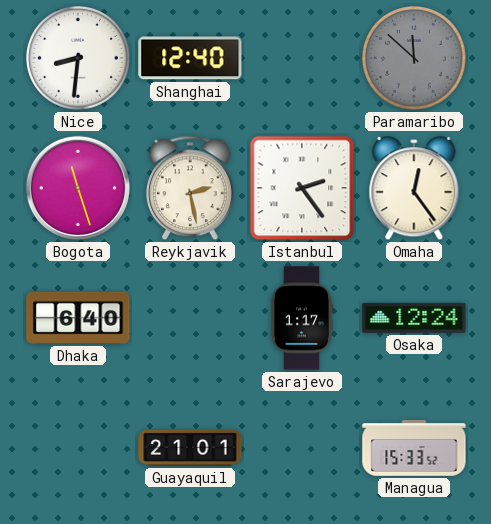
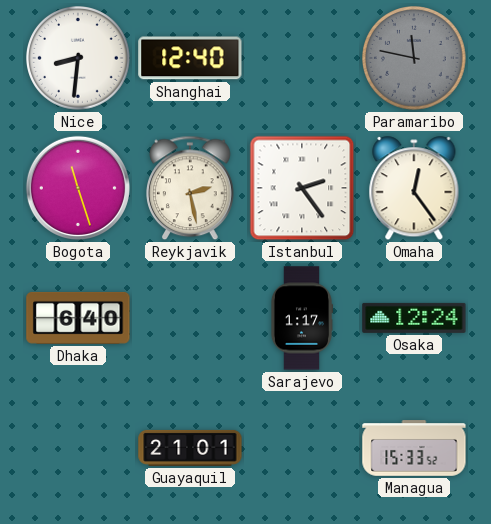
Paramaribo: 11:52 -> 11:47 (415, 59)
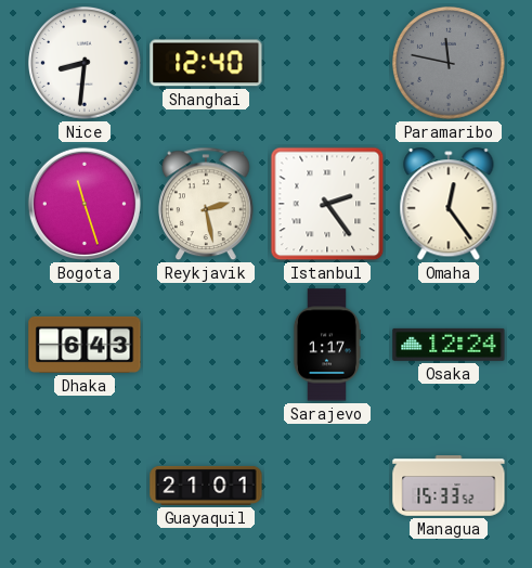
Dhaka: 6:40 -> 6:43 (85, 345)
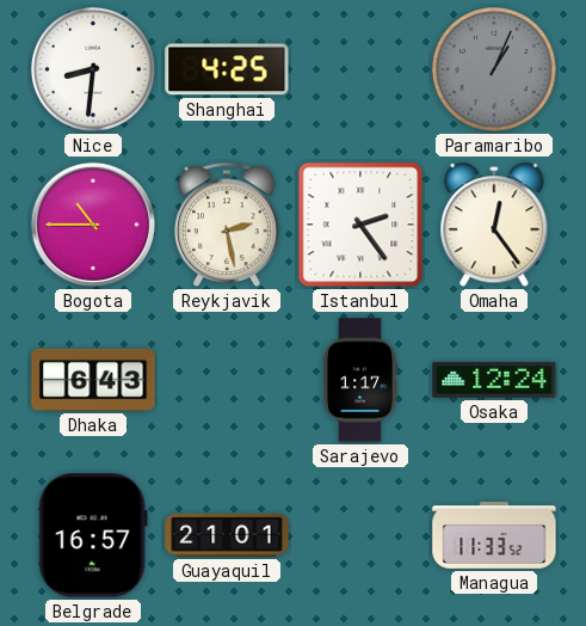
Shanghai: 12:40 -> 4:25 (227, 69)
Paramaribo: 11:47 -> 1:04 (495, 70)
Bogota: 11:27 -> 10:45 (93, 225)
Belgrade: none -> 16:57 (93, 535)
Managua: 15:33 -> 11:33 (494, 535)
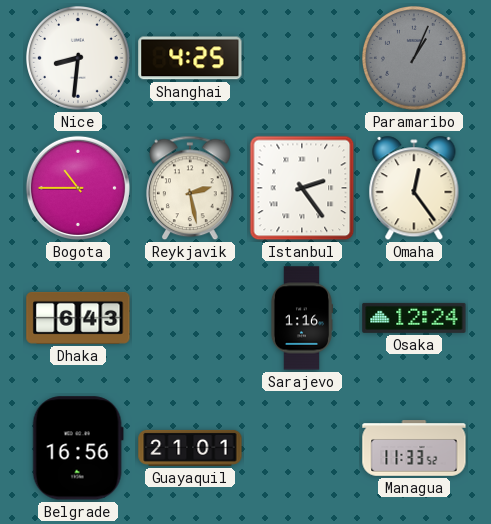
Sarajevo: 1:17 -> 1:16 (301, 318)
Belgrade: 16:57 -> 16:56 (78, 448)
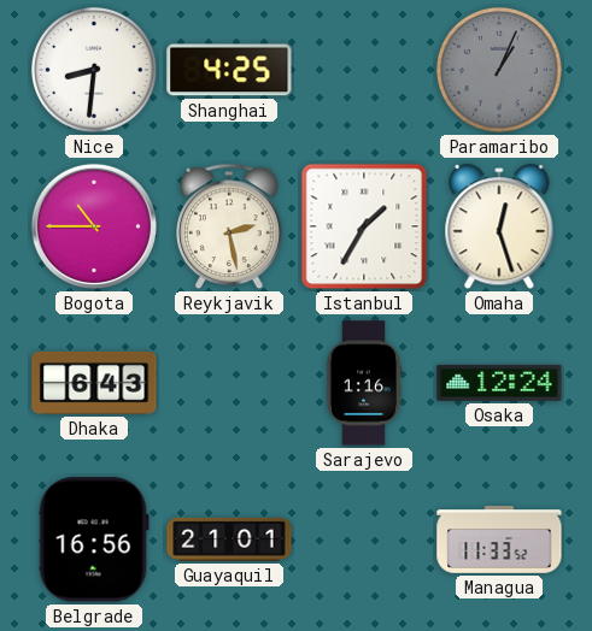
Istanbul: 2:24 -> 1:35 (364, 226)
Omaha: 12:24 -> 12:27 (499, 228)
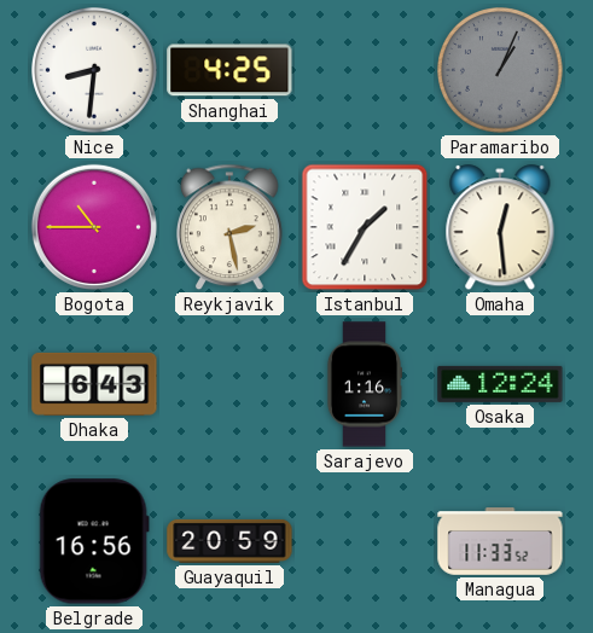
Omaha: 12:27 -> 12:29 (500, 228)
Guayaquil: 21:01 -> 20:59 (229, 541)
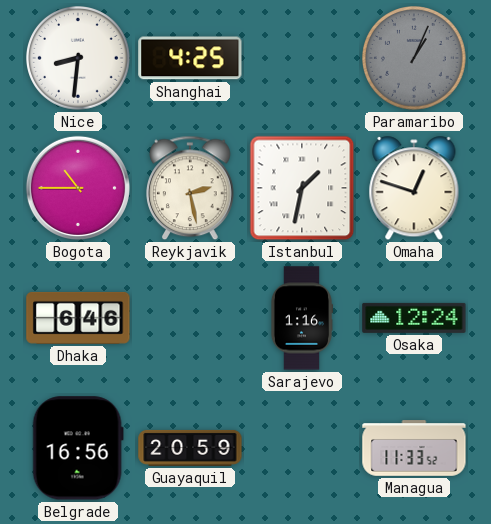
Istanbul: 1:35 -> 1:32 (302, 188)
Omaha: 12:29 -> 12:48 (414, 189)
Dhaka: 6:43 -> 6:46 (78, 318)
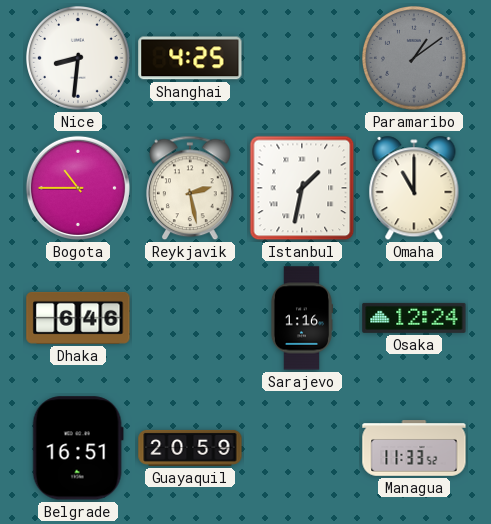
Paramaribo: 1:04 -> 1:09 (415, 59)
Omaha: 12:48 -> 11:00 (414, 189)
Belgrade: 16:56 -> 16:51 (78, 448)
